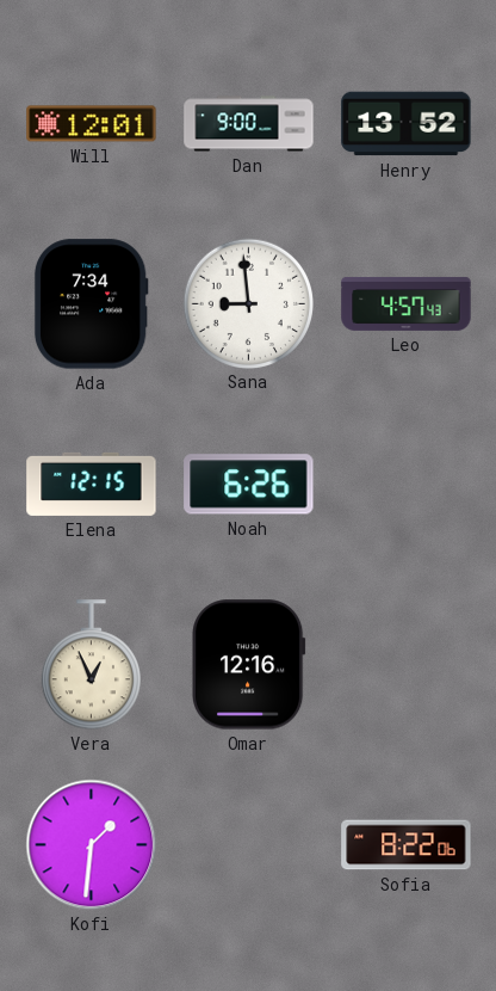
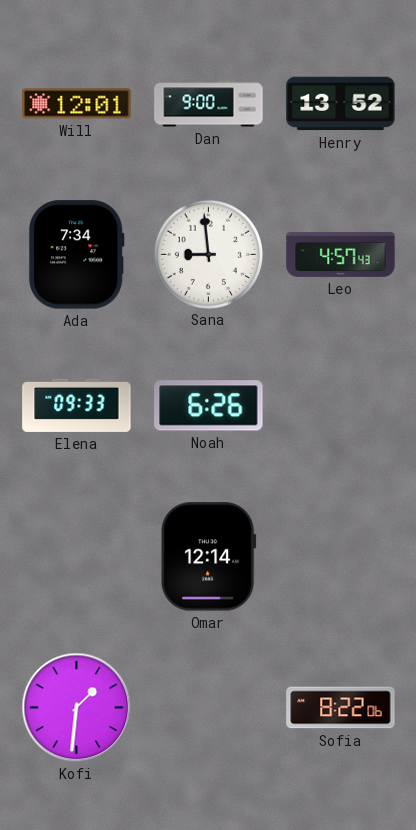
Elena: 12:15 -> 09:33 (77, 405)
Vera: 12:56 -> none (91, 665)
Omar: 12:16 -> 12:14 (209, 557)
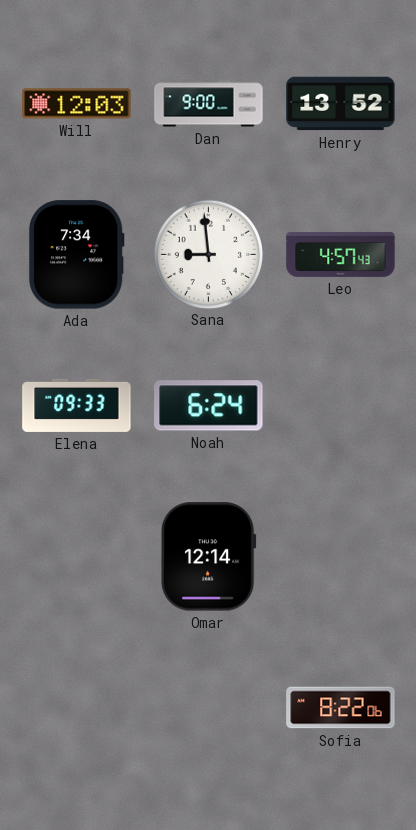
Will: 12:01 -> 12:03 (77, 104)
Noah: 6:26 -> 6:24 (209, 406)
Kofi: 1:31 -> none (77, 708)
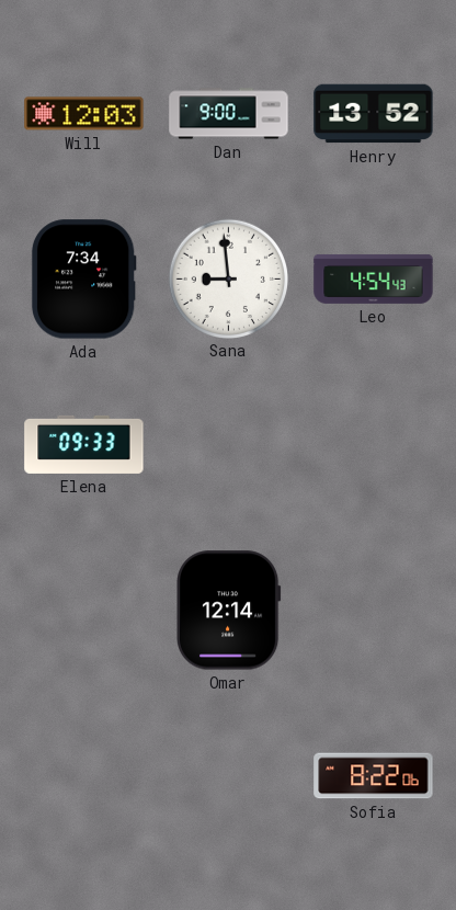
Leo: 4:57 -> 4:54 (374, 278)
Noah: 6:24 -> none (209, 406)
